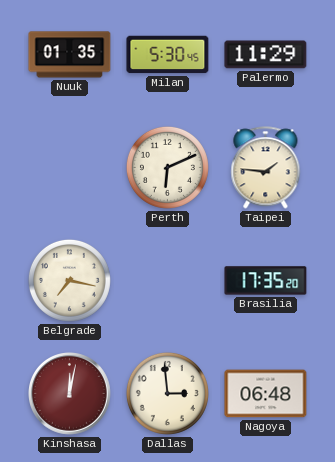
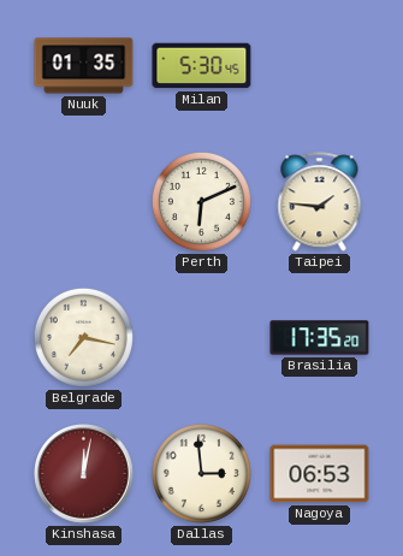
Palermo: 11:29 -> none (266, 55)
Nagoya: 06:48 -> 06:53 (320, 474)
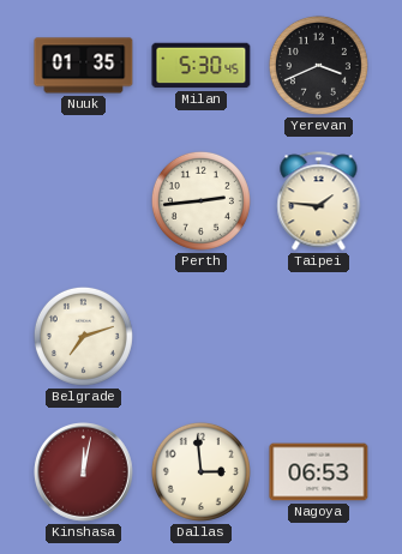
Yerevan: none -> 3:41 (318, 65)
Perth: 6:11 -> 2:44 (200, 200)
Belgrade: 7:17 -> 7:12 (83, 336)
Brasilia: 17:35 -> none (320, 338)
